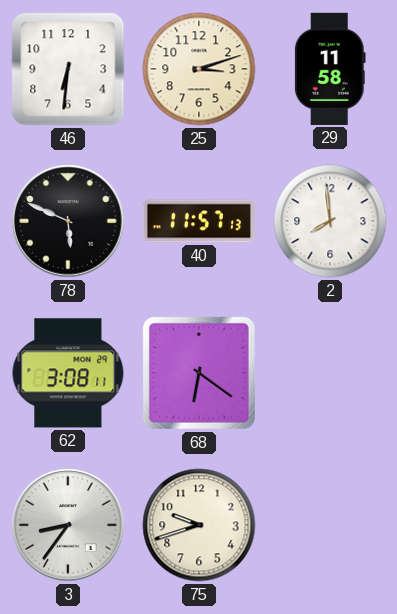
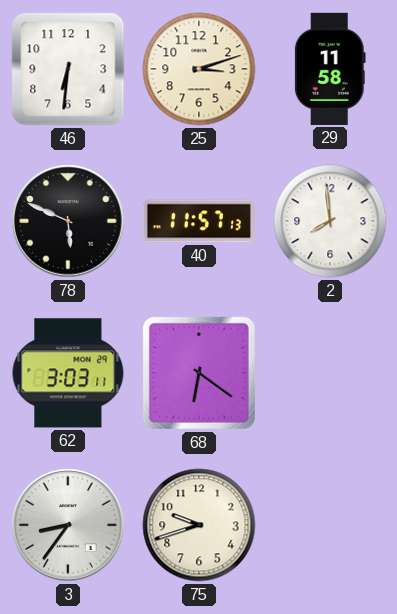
62: 3:08 -> 3:03 (68, 373)
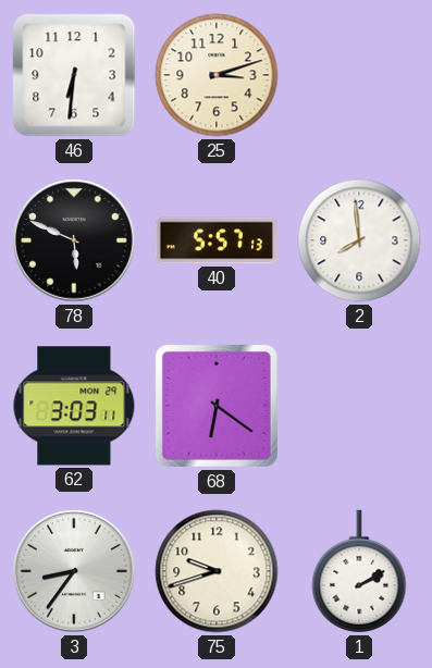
29: 11:58 -> none (330, 69)
40: 11:57 -> 5:57 (217, 240)
1: none -> 2:10 (359, 571)
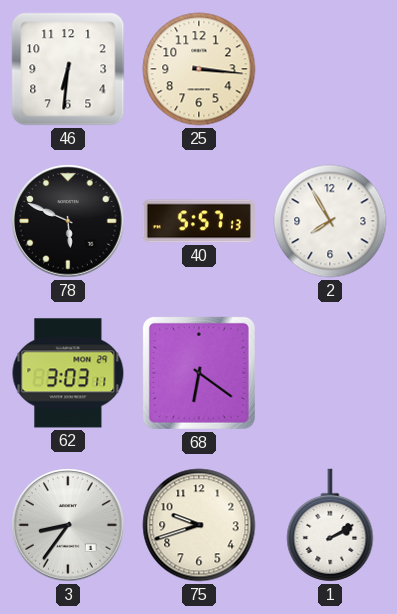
25: 3:12 -> 3:16 (199, 69)
2: 7:59 -> 7:55 (330, 221)
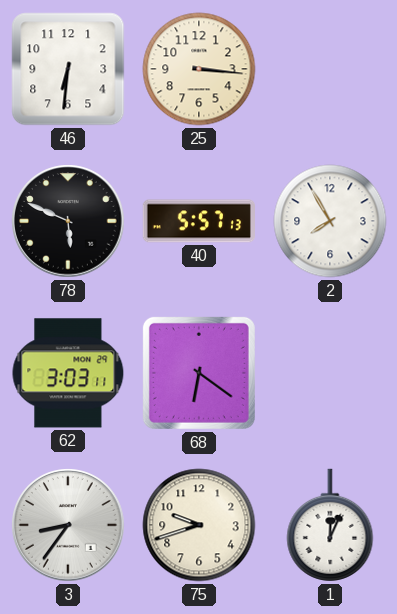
1: 2:10 -> 12:04 (330, 525)
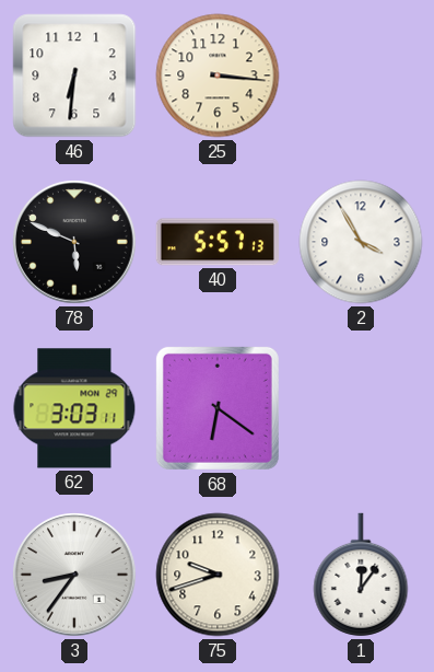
2: 7:55 -> 3:55 (361, 242)
1: 12:04 -> 12:06 (361, 575)
